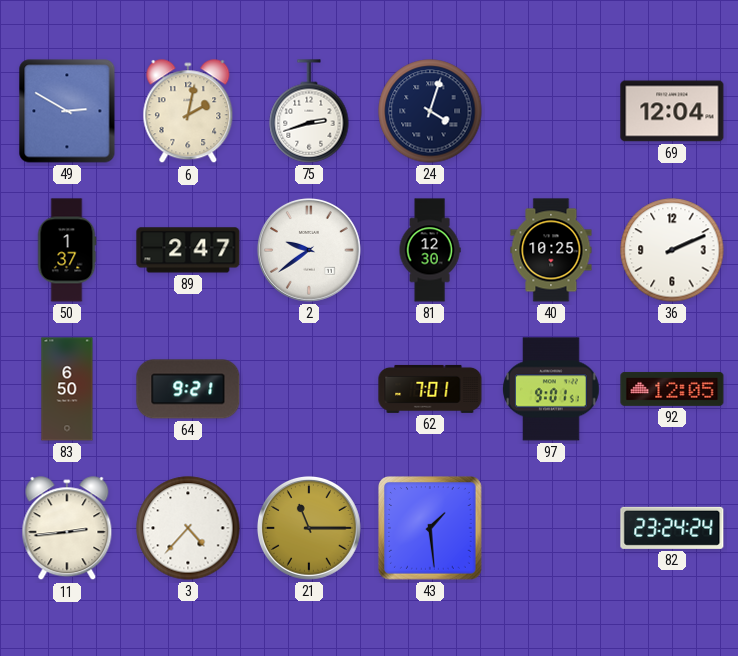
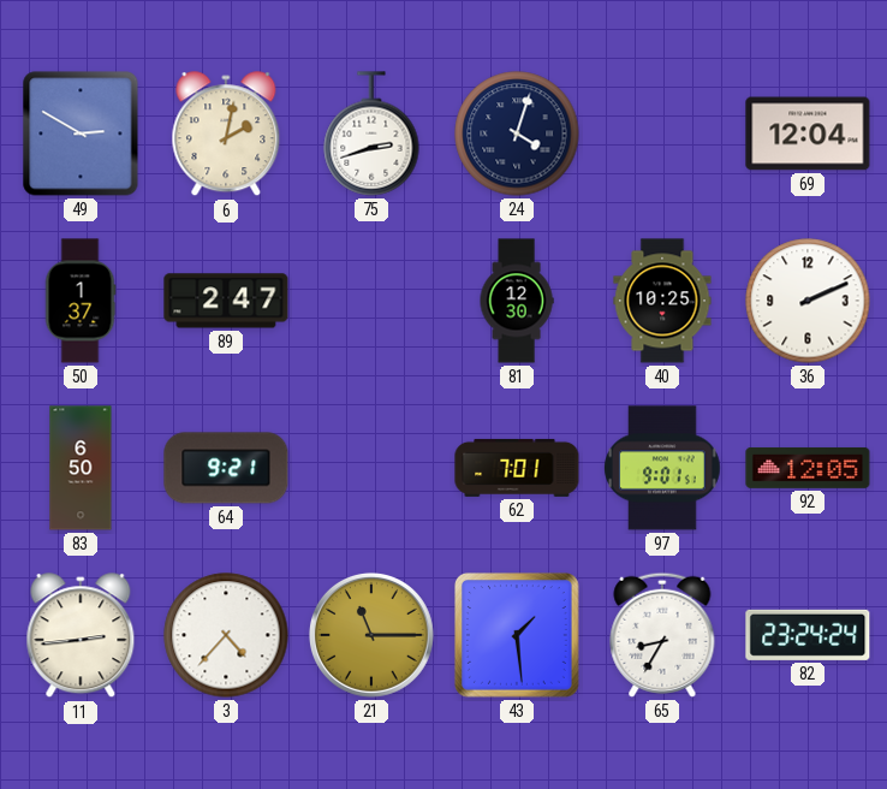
2: 9:39 -> none (309, 250)
65: none -> 8:35 (662, 635)
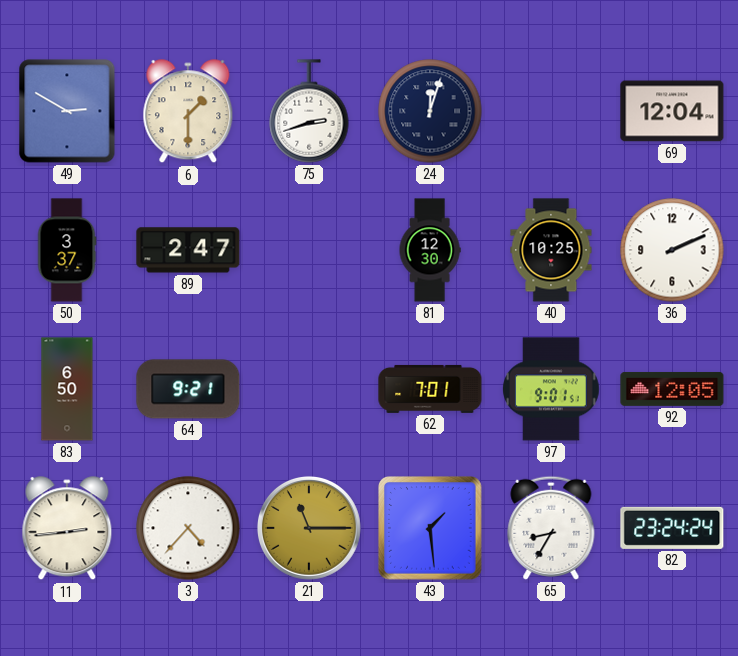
6: 2:02 -> 1:30 (188, 112)
24: 4:03 -> 12:03 (430, 111)
50: 1:37 -> 3:37 (67, 250)
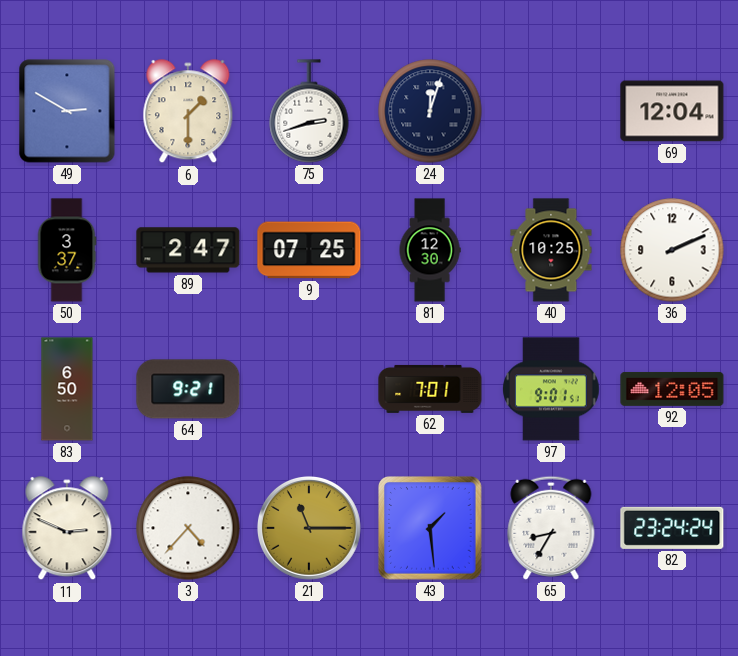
9: none -> 07:25 (309, 250)
11: 2:44 -> 2:49 (67, 529)
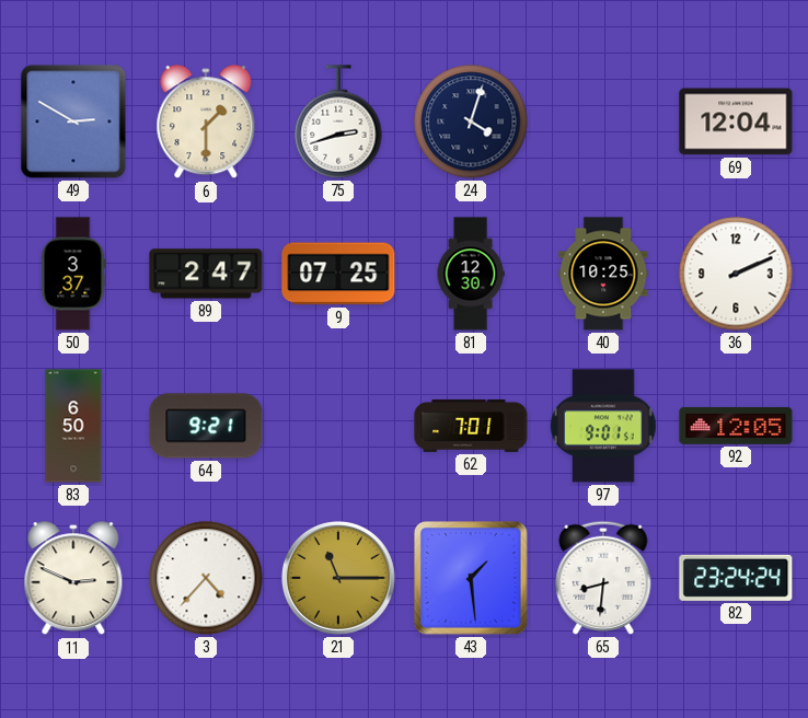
24: 12:03 -> 4:03 (471, 121)
65: 8:35 -> 8:31 (603, 578)
